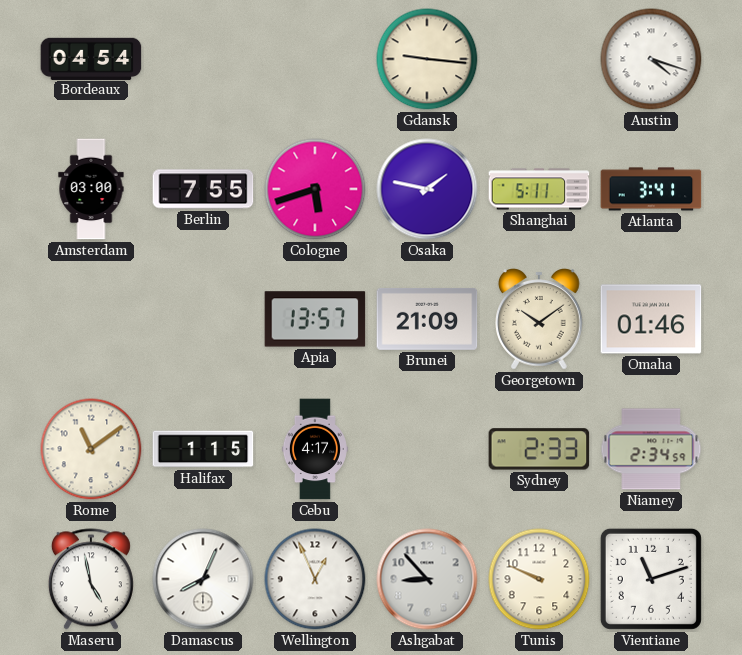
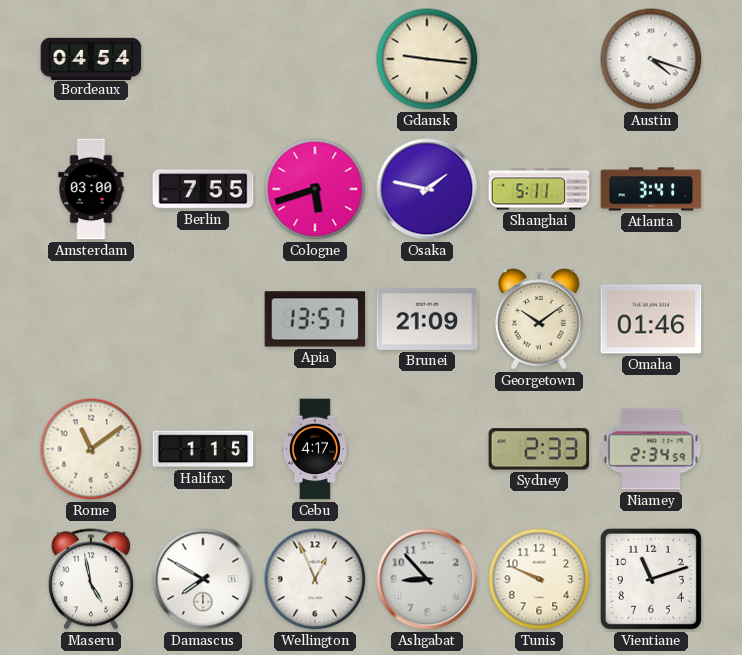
Damascus: 8:04 -> 7:50 (203, 579)
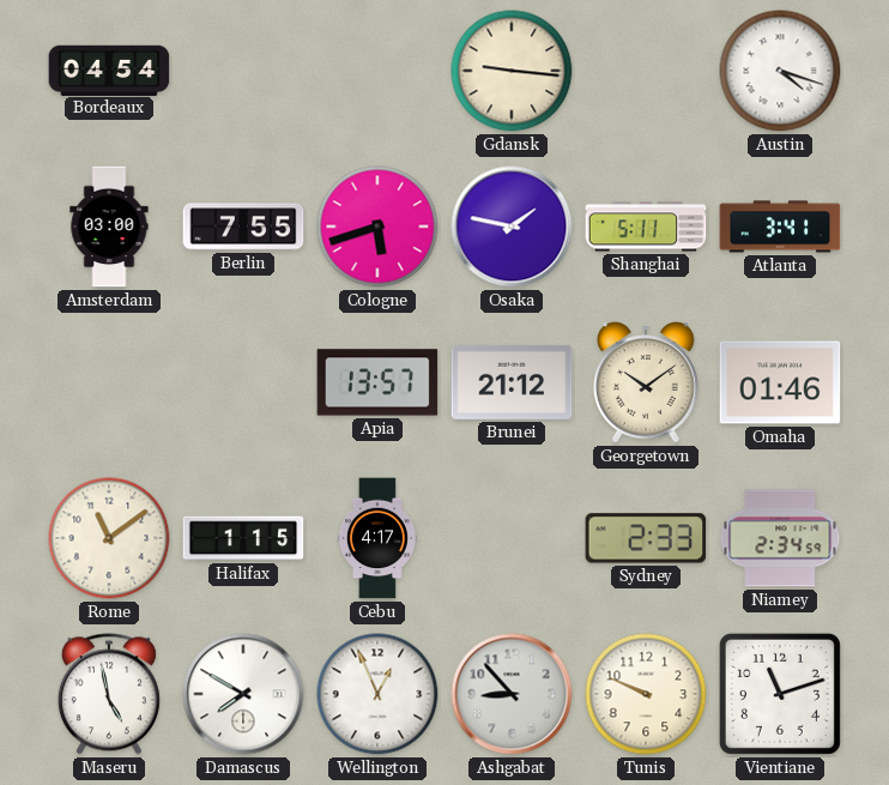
Brunei: 21:09 -> 21:12 (512, 382)
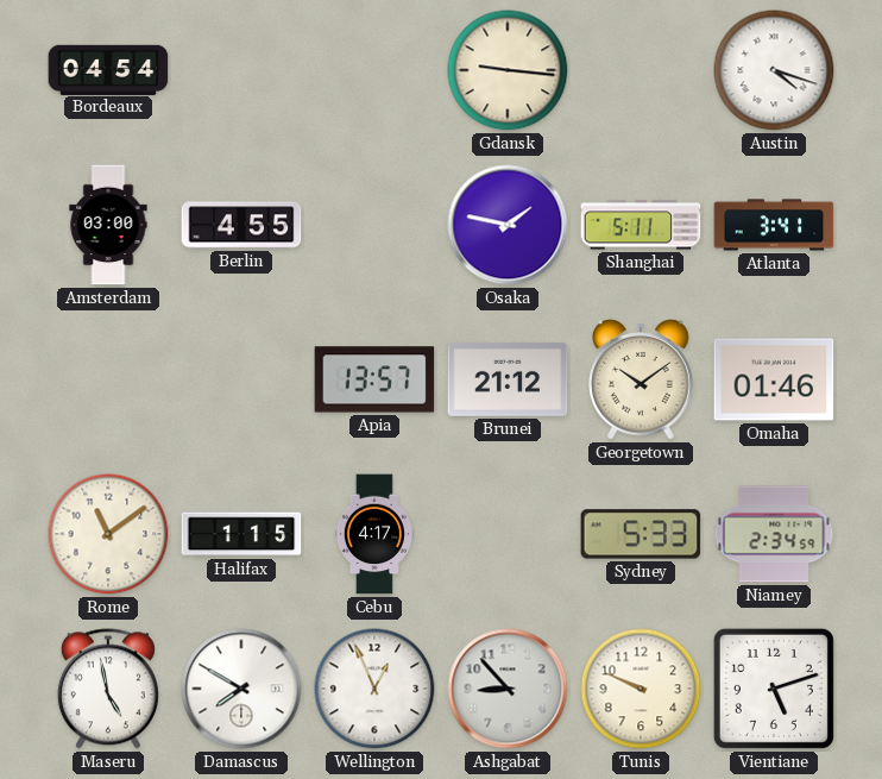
Berlin: 7:55 -> 4:55 (241, 225)
Cologne: 5:42 -> none (377, 227)
Sydney: 2:33 -> 5:33 (641, 534)
Vientiane: 11:12 -> 5:12 (774, 689)
